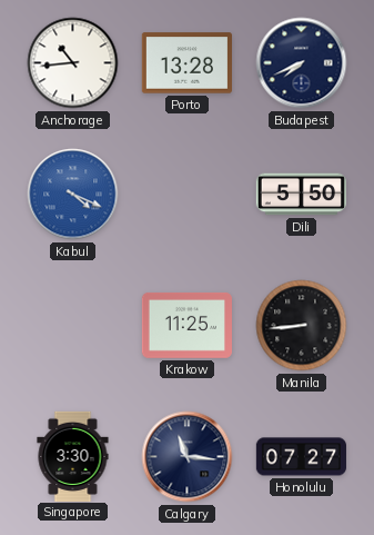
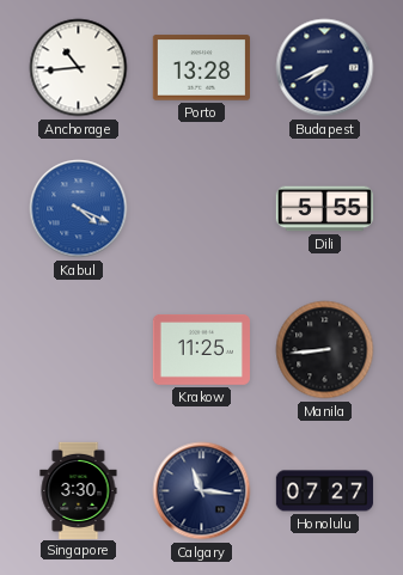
Dili: 5:50 -> 5:55 (324, 209)
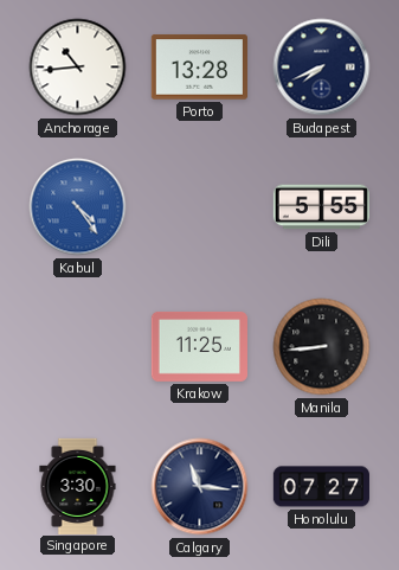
Kabul: 4:19 -> 4:24 (78, 207)
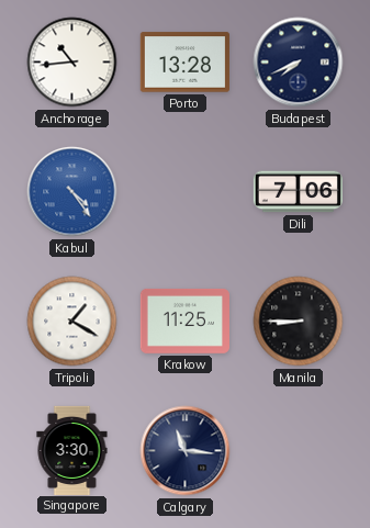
Dili: 5:55 -> 7:06 (298, 192)
Tripoli: none -> 1:20 (72, 322)
Manila: 8:44 -> 8:45 (299, 322)
Honolulu: 07:27 -> none (321, 487)
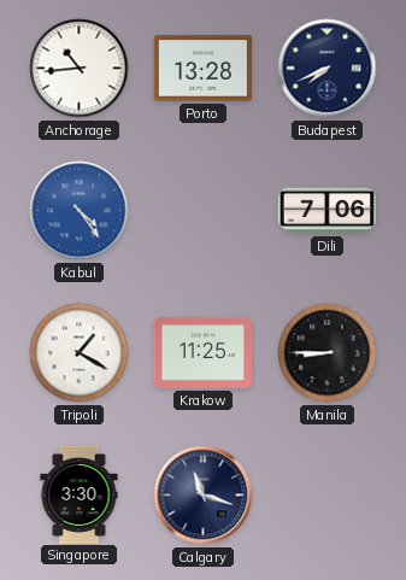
Calgary: 11:16 -> 11:18 (204, 496)
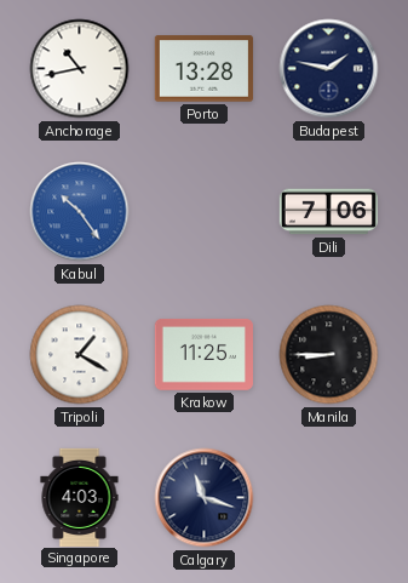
Anchorage: 10:44 -> 10:43 (80, 69)
Budapest: 7:41 -> 1:47 (329, 69)
Kabul: 4:24 -> 10:24 (80, 212)
Singapore: 3:30 -> 4:03 (80, 497)
